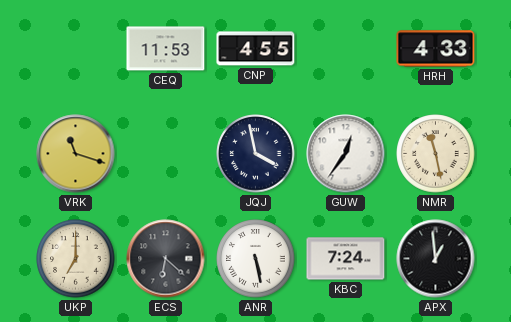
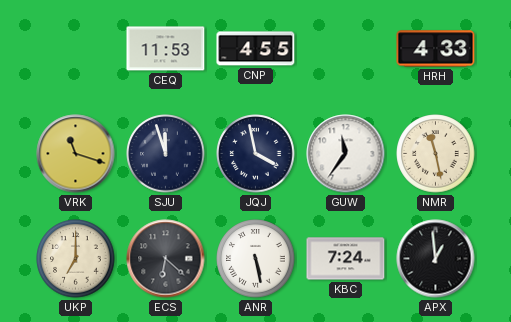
SJU: none -> 11:57 (166, 154)
GUW: 12:36 -> 11:36 (346, 154)
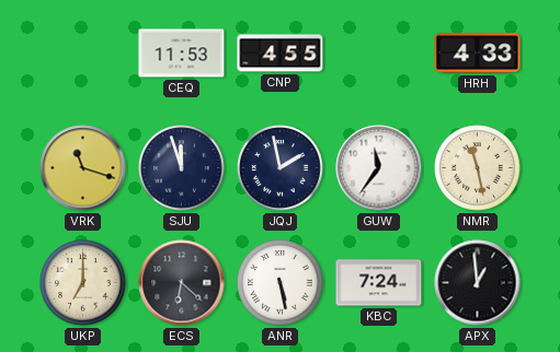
JQJ: 3:58 -> 1:58 (281, 168)
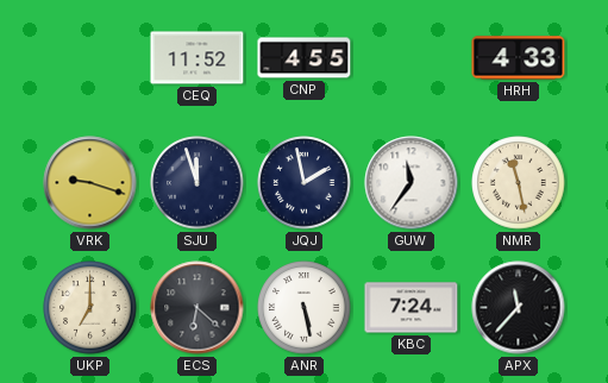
CEQ: 11:53 -> 11:52 (198, 58)
VRK: 11:18 -> 9:18 (90, 183)
APX: 12:59 -> 11:37 (519, 308)
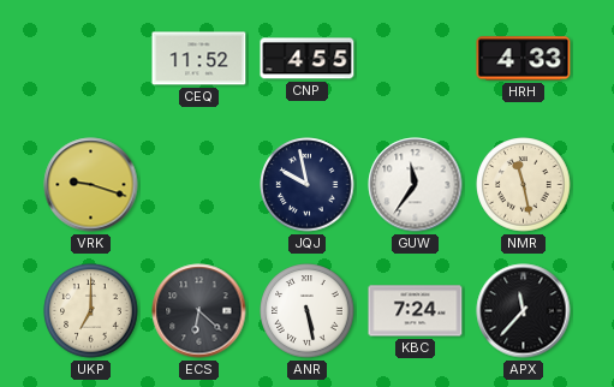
SJU: 11:57 -> none (198, 183)
JQJ: 1:58 -> 9:58 (308, 185)
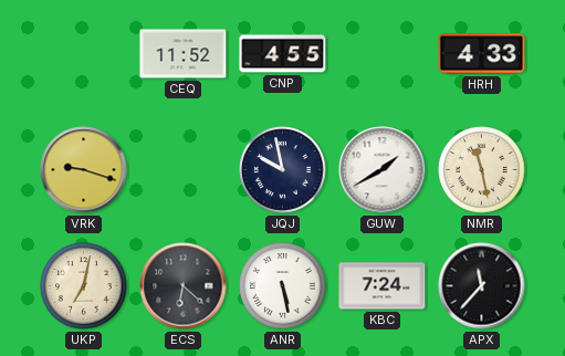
GUW: 11:36 -> 1:40 (383, 170)
UKP: 7:00 -> 7:02 (84, 286)
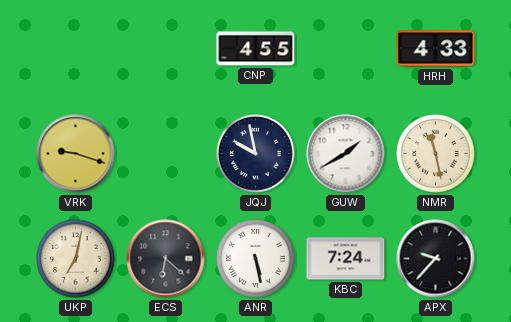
CEQ: 11:52 -> none (184, 54)
APX: 11:37 -> 9:37 (436, 259)
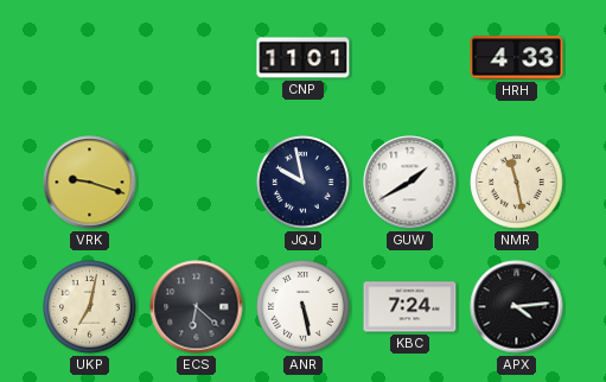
CNP: 4:55 -> 11:01 (304, 58)
APX: 9:37 -> 4:14 (517, 307)
